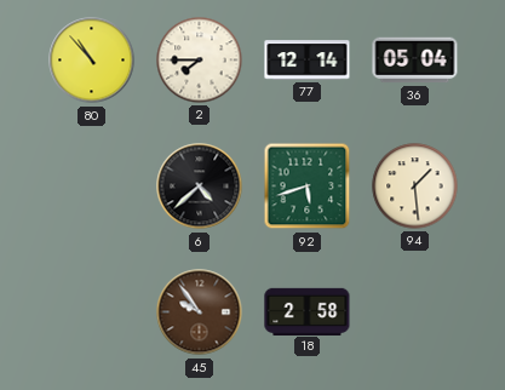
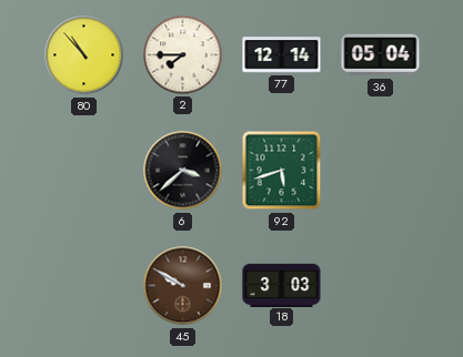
6: 4:38 -> 3:38 (183, 171)
94: 1:29 -> none (415, 187)
45: 9:54 -> 9:50 (183, 286)
18: 2:58 -> 3:03 (282, 285)
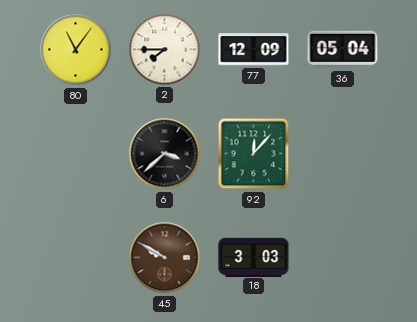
80: 10:53 -> 11:06 (76, 50)
77: 12:14 -> 12:09 (254, 50)
92: 5:42 -> 12:07 (254, 154)
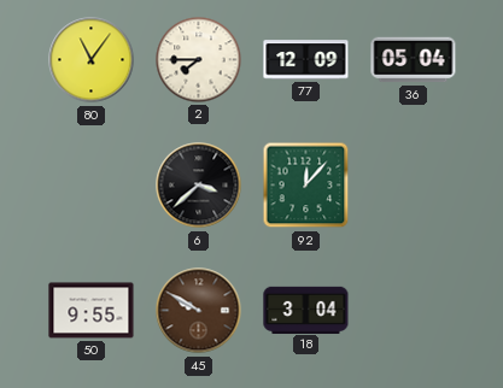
50: none -> 9:55 (92, 311)
18: 3:03 -> 3:04 (306, 310)
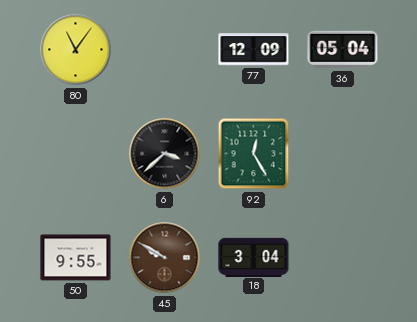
2: 7:45 -> none (199, 60)
92: 12:07 -> 12:25 (254, 154)
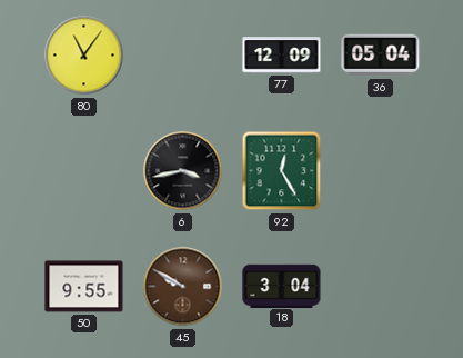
6: 3:38 -> 3:43 (183, 171)
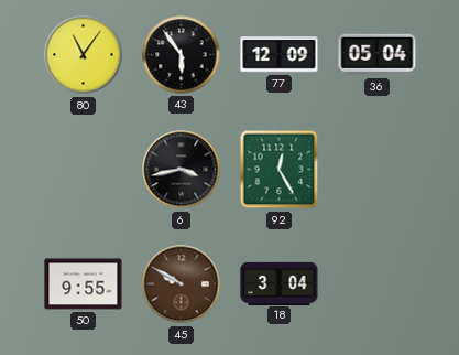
43: none -> 5:54 (182, 55)
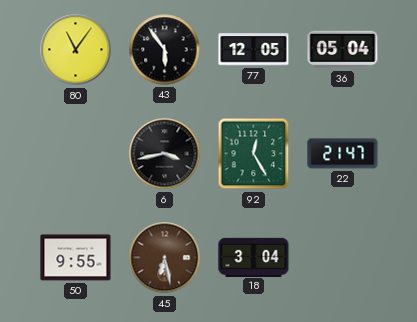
77: 12:09 -> 12:05 (254, 50)
22: none -> 21:47 (343, 154)
45: 9:50 -> 6:28 (165, 258)
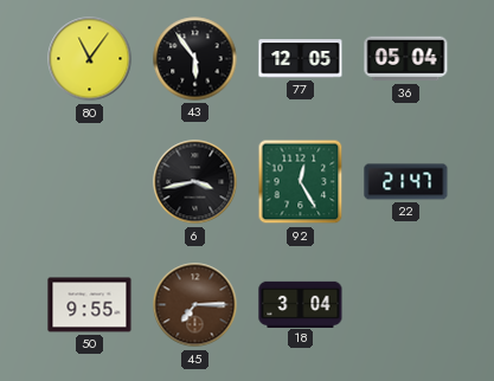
45: 6:28 -> 7:15 (195, 305)
